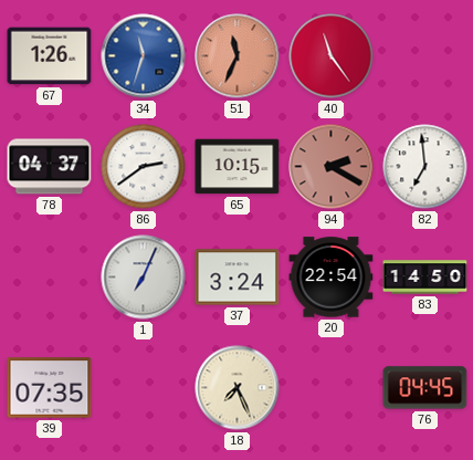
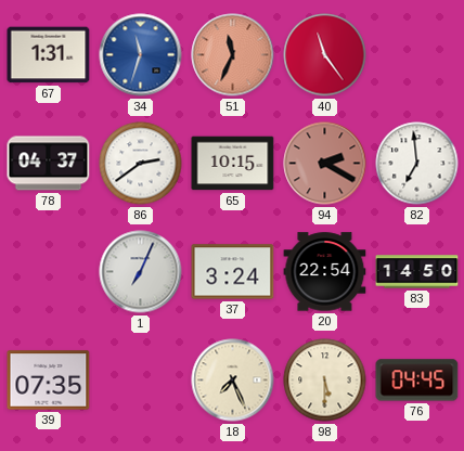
67: 1:26 -> 1:31 (49, 55)
98: none -> 5:30 (325, 381)
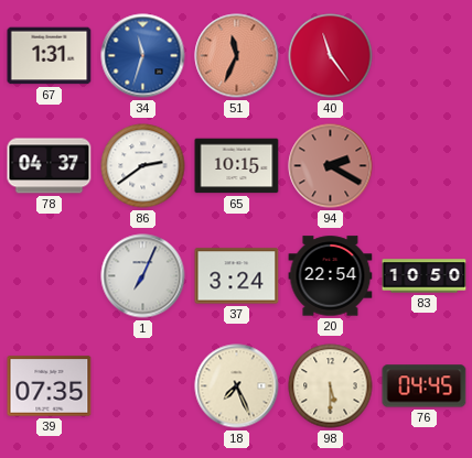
82: 6:59 -> none (417, 164)
83: 14:50 -> 10:50 (425, 276)
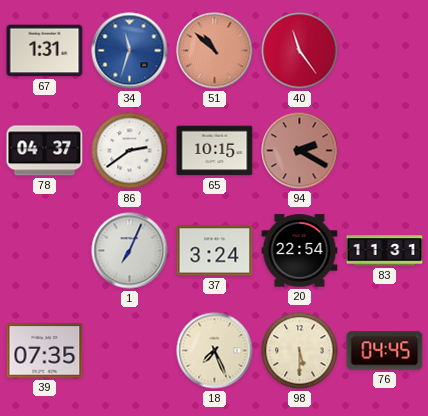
51: 11:34 -> 10:52 (215, 51)
83: 10:50 -> 11:31 (385, 251)
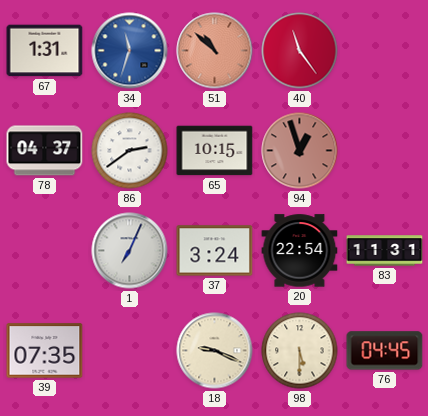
94: 2:20 -> 12:57 (300, 151)
18: 7:26 -> 9:19 (215, 351)
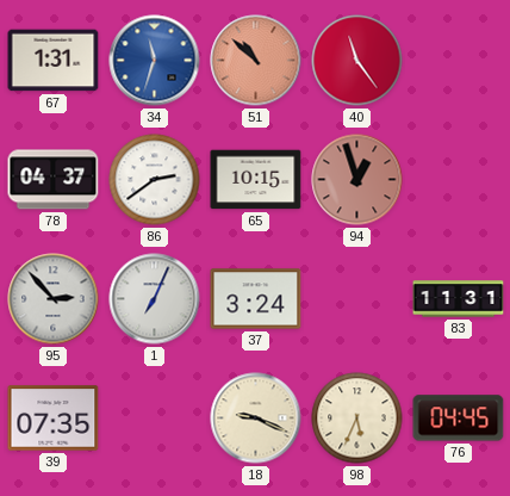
95: none -> 2:53 (54, 299)
20: 22:54 -> none (300, 251)
98: 5:30 -> 5:34 (357, 418)
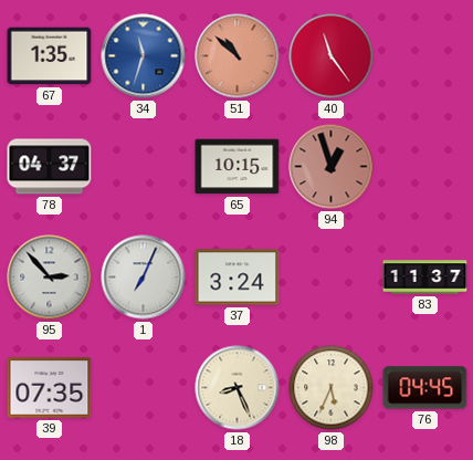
67: 1:31 -> 1:35 (50, 56)
86: 2:39 -> none (155, 180)
83: 11:31 -> 11:37 (425, 278)
18: 9:19 -> 8:26 (238, 388)
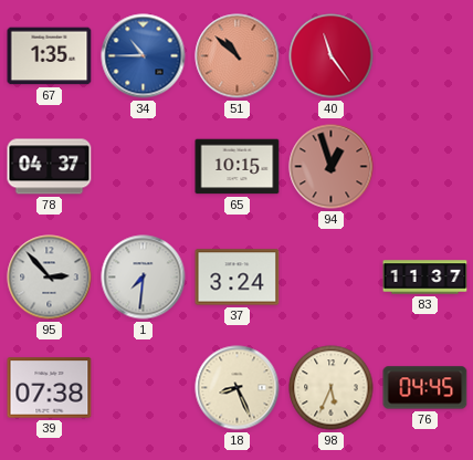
34: 11:33 -> 10:45 (144, 56)
1: 7:04 -> 7:31 (144, 278)
39: 07:35 -> 07:38 (50, 388)
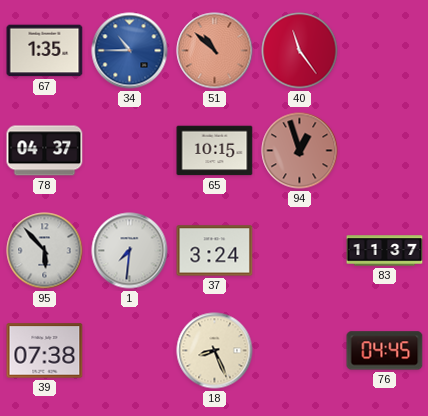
95: 2:53 -> 5:53 (45, 251)
98: 5:34 -> none (332, 388)
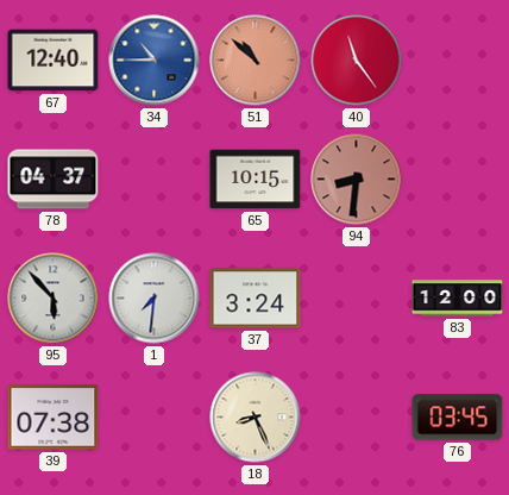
67: 1:35 -> 12:40 (54, 61)
94: 12:57 -> 8:31 (357, 180)
83: 11:37 -> 12:00 (458, 299)
76: 04:45 -> 03:45 (458, 418)
